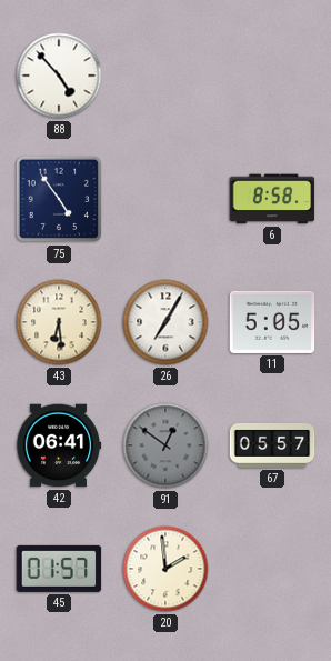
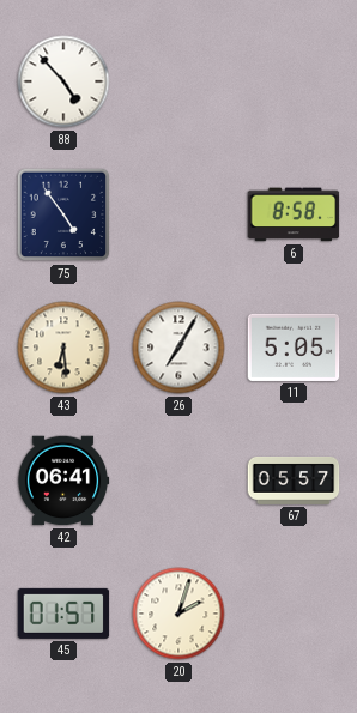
91: 12:51 -> none (165, 445)
20: 1:59 -> 2:03 (179, 614)
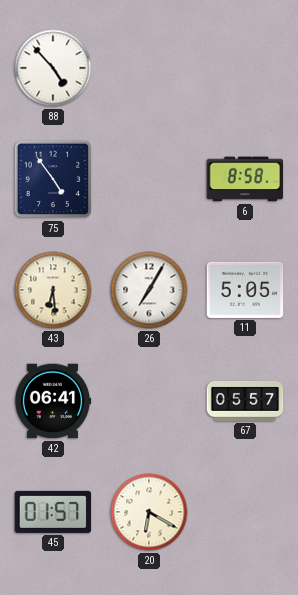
20: 2:03 -> 6:20 (149, 512)
